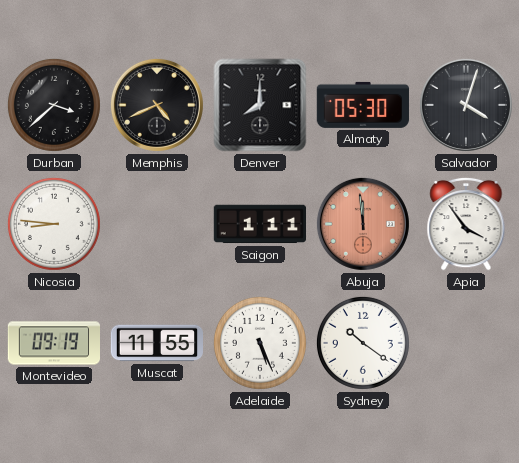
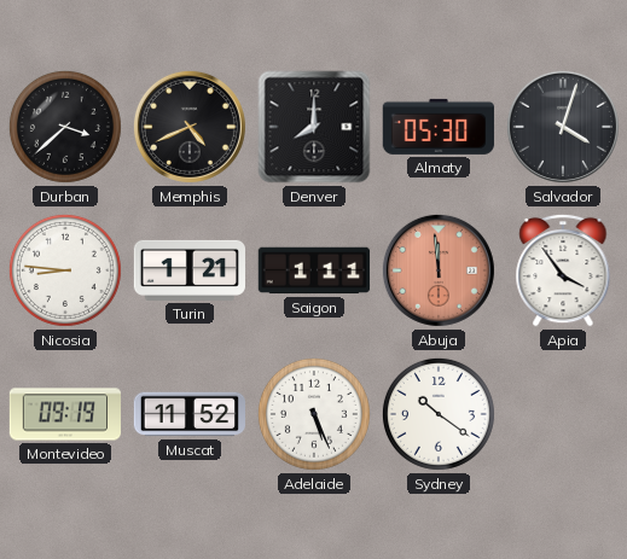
Turin: none -> 1:21 (188, 270)
Muscat: 11:55 -> 11:52 (188, 414)
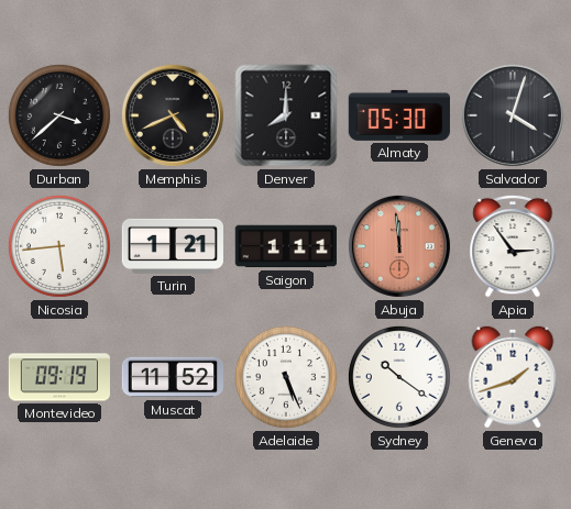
Nicosia: 8:46 -> 5:44 (59, 246)
Apia: 3:54 -> 2:54 (513, 246)
Geneva: none -> 1:42 (513, 377)
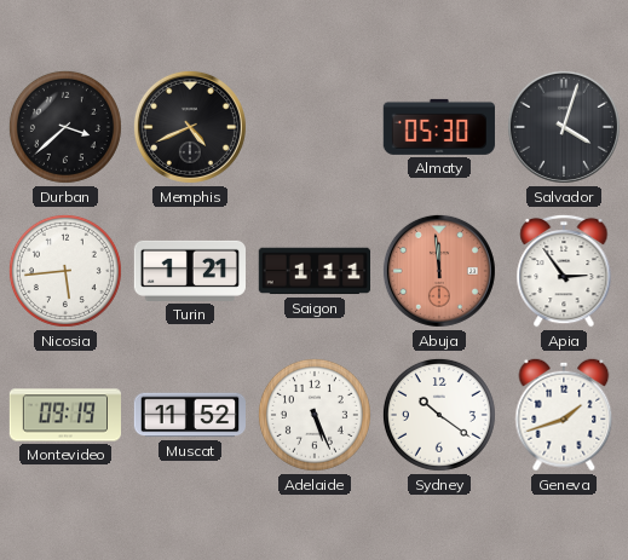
Denver: 8:00 -> none (286, 115)
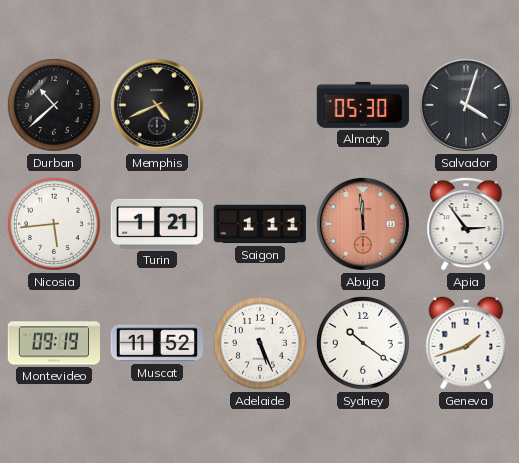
Durban: 3:38 -> 10:38 (54, 105)
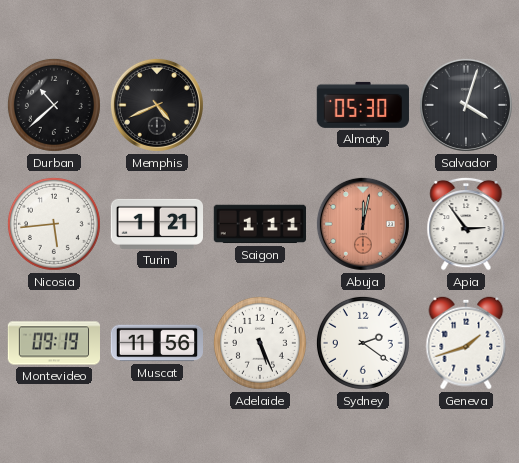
Abuja: 11:59 -> 12:02 (363, 224)
Muscat: 11:52 -> 11:56 (156, 343)
Sydney: 10:21 -> 2:21 (363, 343)
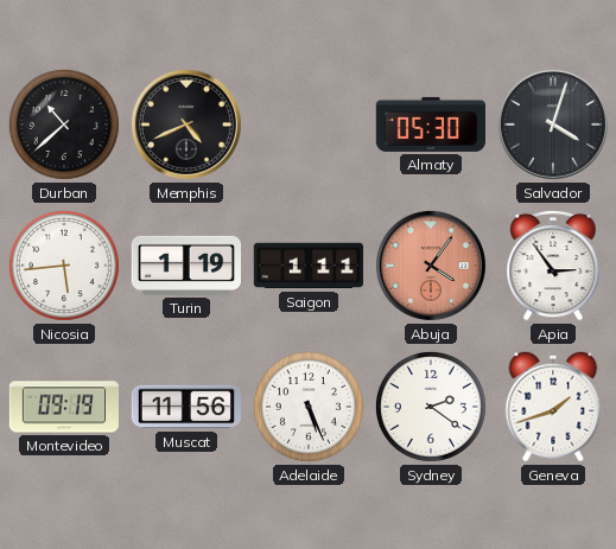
Turin: 1:21 -> 1:19 (185, 266)
Abuja: 12:02 -> 4:06 (431, 266)
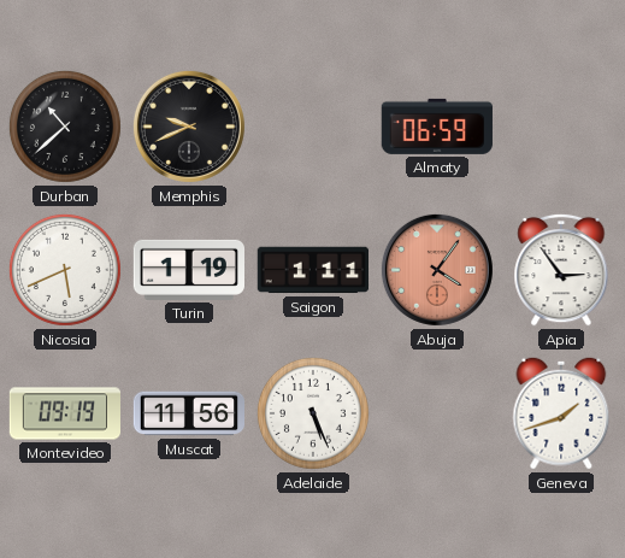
Memphis: 4:41 -> 9:41 (189, 127)
Almaty: 05:30 -> 06:59 (437, 127)
Salvador: 4:03 -> none (553, 125)
Nicosia: 5:44 -> 5:41 (65, 270)
Sydney: 2:21 -> none (431, 407)
